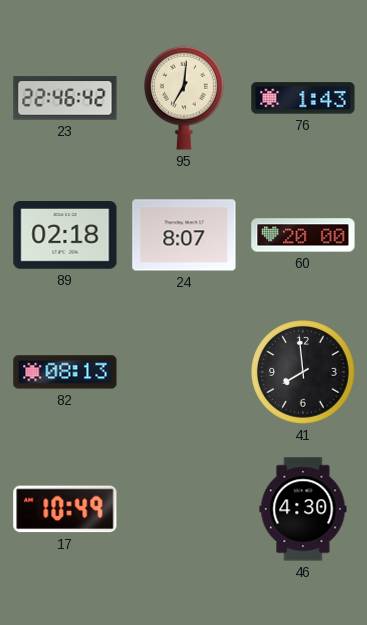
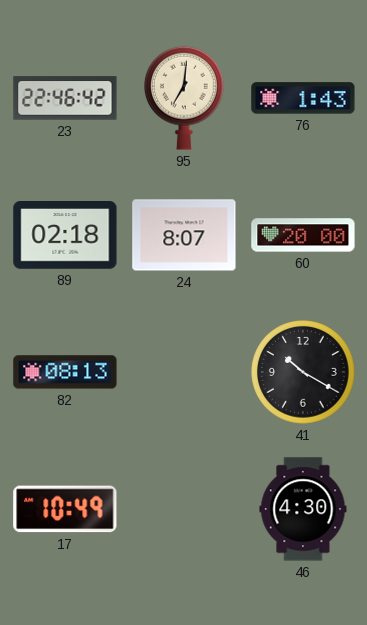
41: 7:59 -> 10:20 (303, 372)
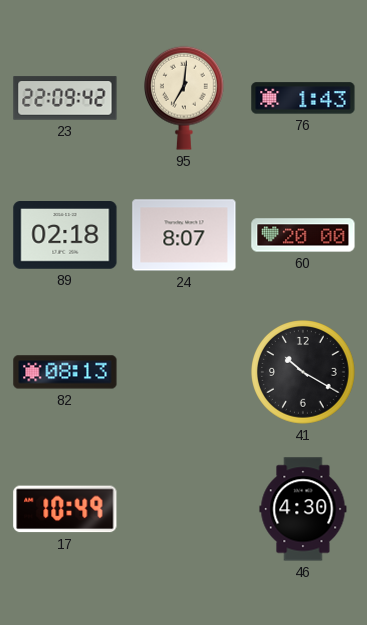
23: 22:46 -> 22:09 (65, 98)
